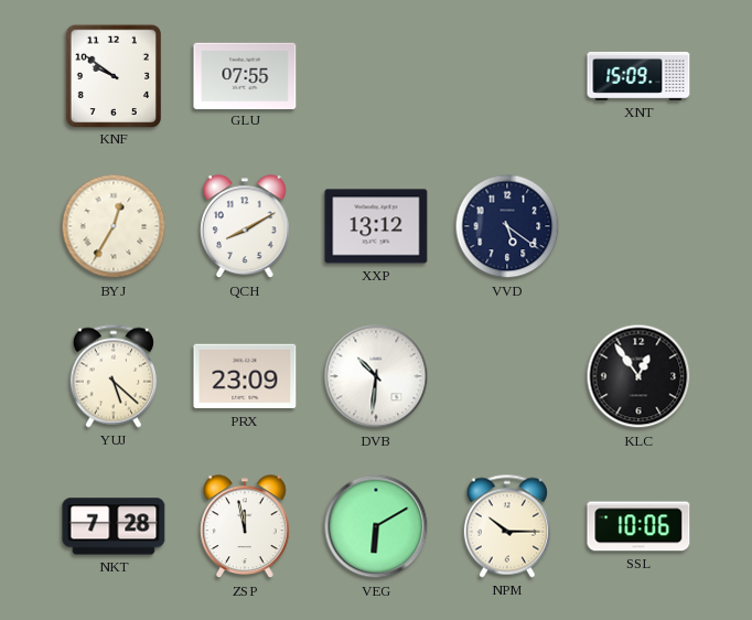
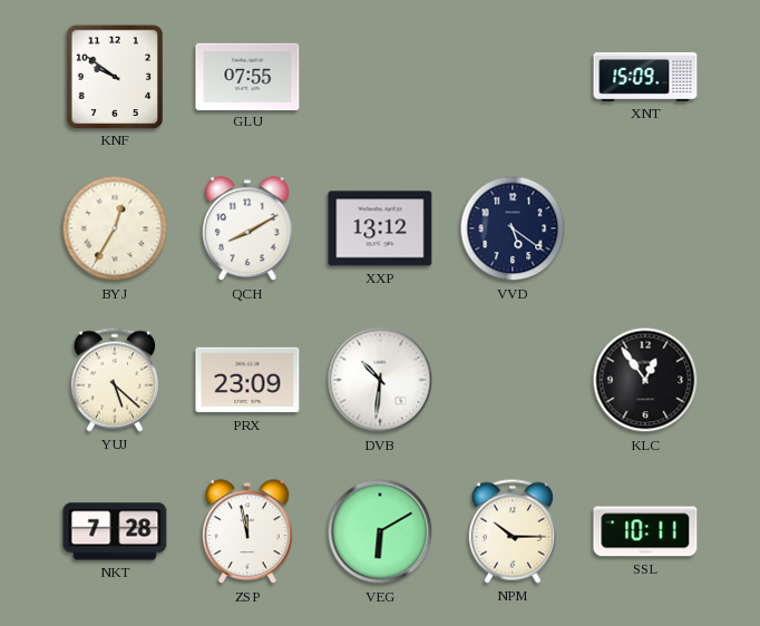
SSL: 10:06 -> 10:11 (645, 531)
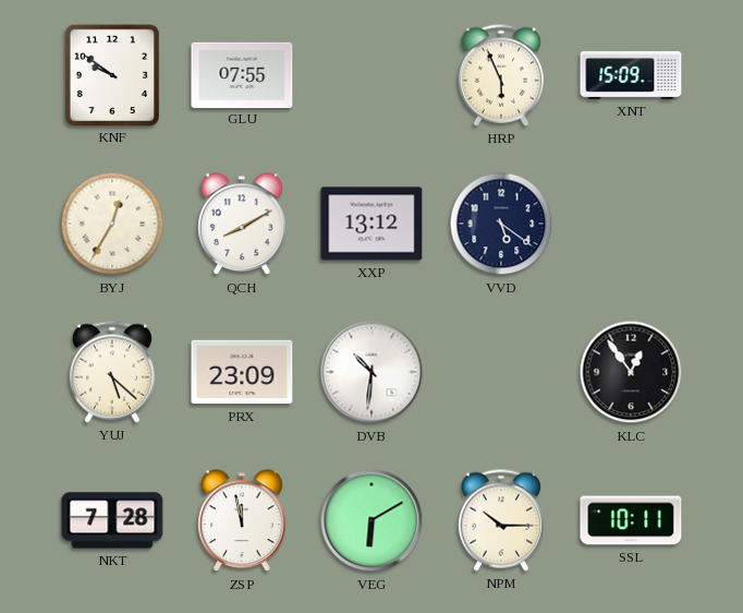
HRP: none -> 5:56 (501, 75)
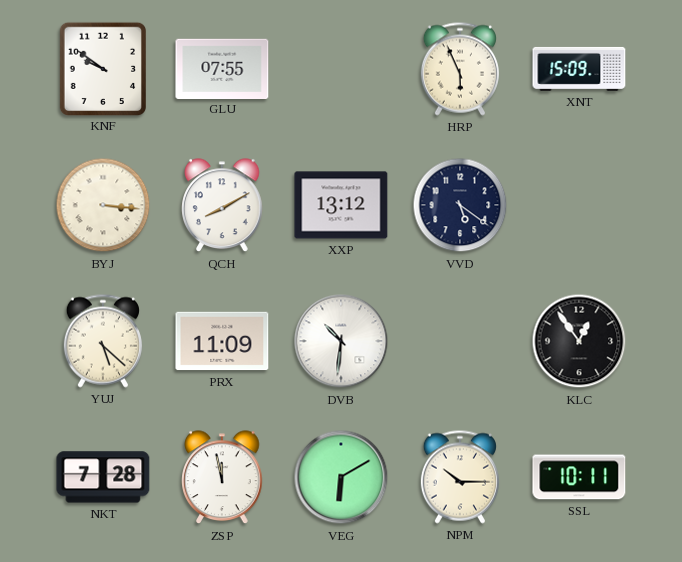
BYJ: 12:35 -> 3:16 (103, 205)
PRX: 23:09 -> 11:09 (222, 341)
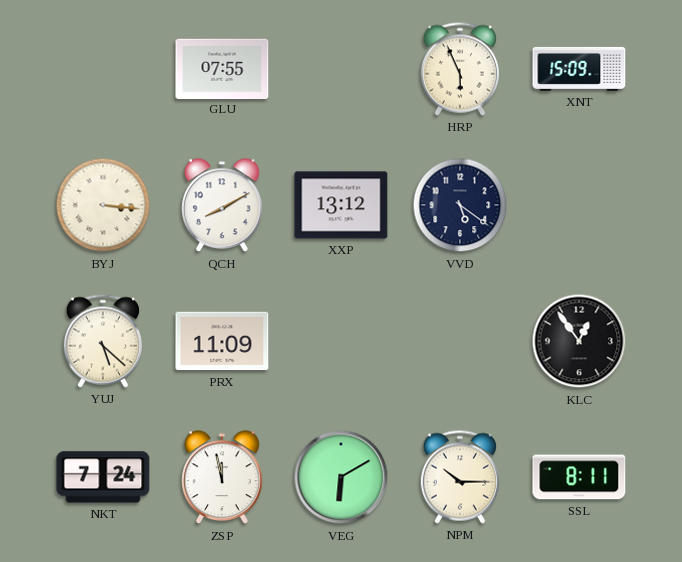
KNF: 9:51 -> none (102, 68)
DVB: 10:31 -> none (341, 341)
NKT: 7:28 -> 7:24 (103, 477)
SSL: 10:11 -> 8:11 (579, 477)
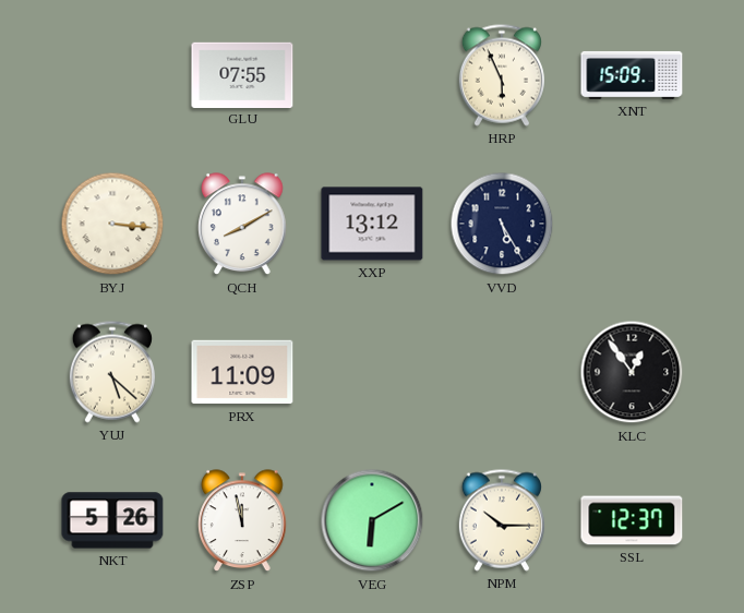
VVD: 5:21 -> 5:25 (502, 224)
NKT: 7:24 -> 5:26 (112, 520)
SSL: 8:11 -> 12:37 (632, 520)
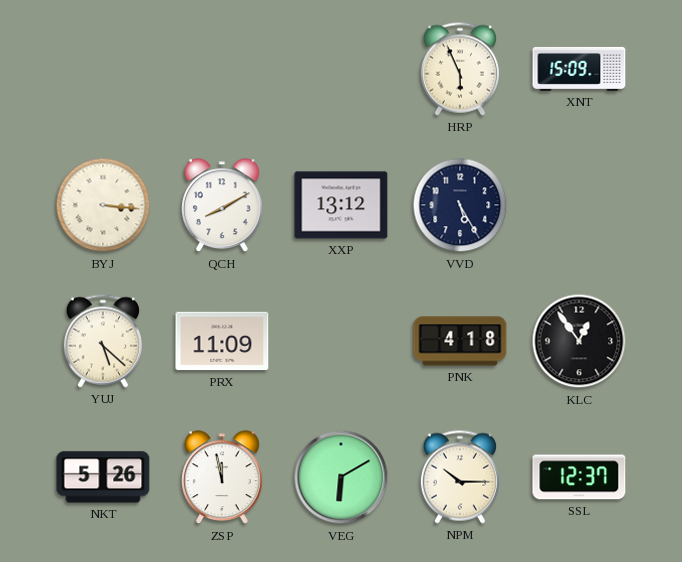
GLU: 07:55 -> none (242, 74)
PNK: none -> 4:18 (460, 341)
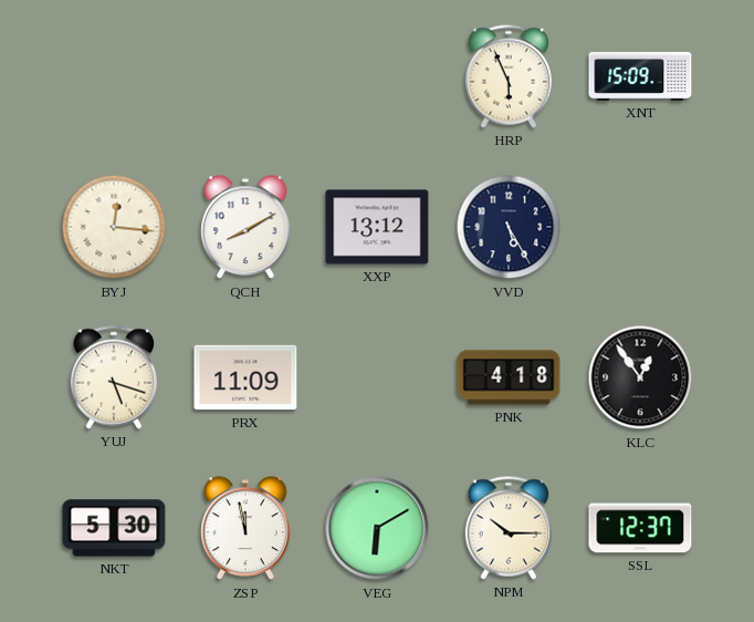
BYJ: 3:16 -> 12:16 (114, 227)
YUJ: 5:22 -> 5:18 (114, 377)
NKT: 5:26 -> 5:30 (114, 528)
